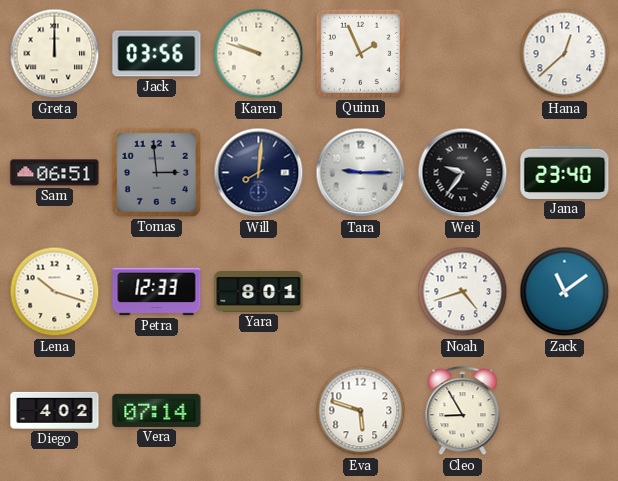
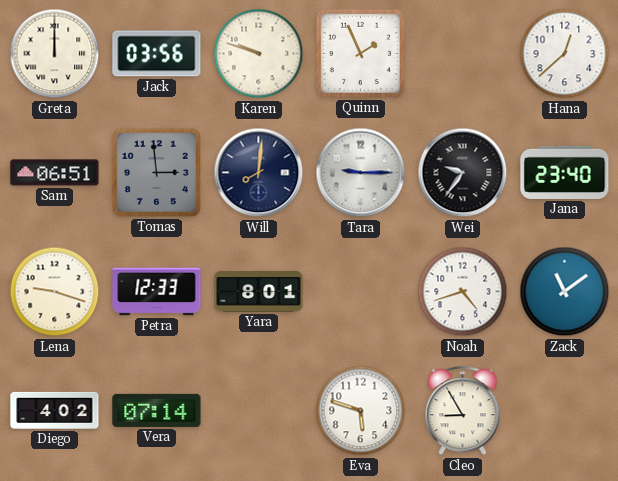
Lena: 10:18 -> 9:18 (55, 292)
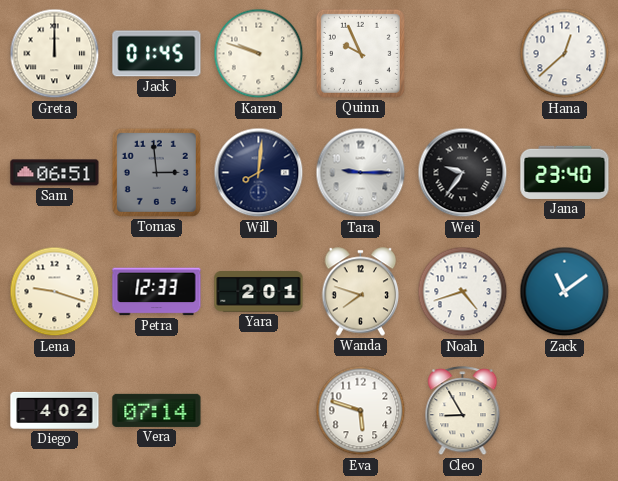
Jack: 03:56 -> 01:45 (157, 54)
Quinn: 1:56 -> 9:56 (360, 53)
Yara: 8:01 -> 2:01 (259, 292)
Wanda: none -> 7:48 (361, 292)
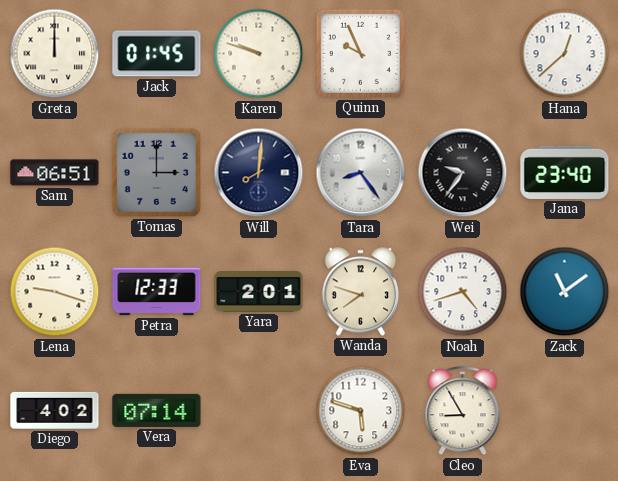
Tomas: 2:59 -> 3:00 (156, 172)
Tara: 9:15 -> 8:24 (361, 173)
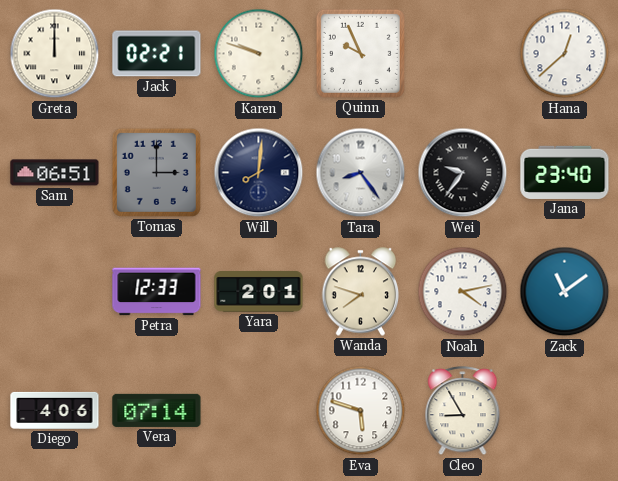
Jack: 01:45 -> 02:21 (157, 54)
Lena: 9:18 -> none (55, 292)
Noah: 4:42 -> 4:13 (463, 292)
Diego: 4:02 -> 4:06 (55, 410)
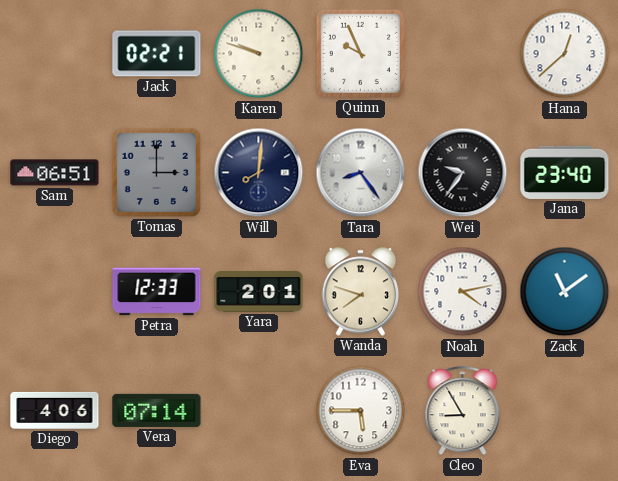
Greta: 12:00 -> none (55, 54)
Eva: 5:48 -> 5:45 (361, 411)
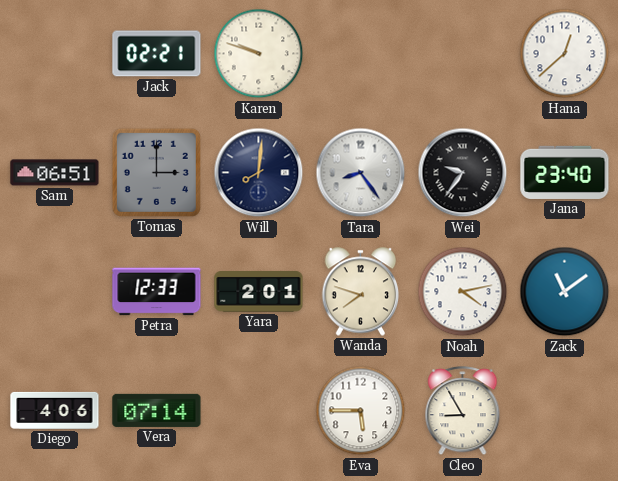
Quinn: 9:56 -> none (360, 53)
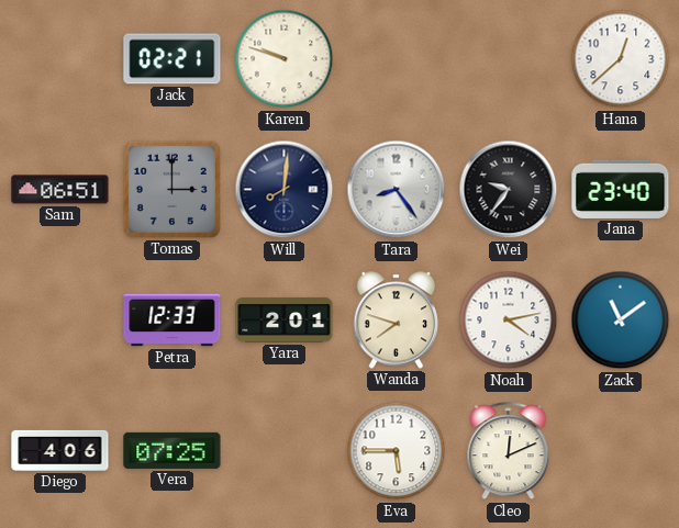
Vera: 07:14 -> 07:25 (172, 450)
Cleo: 8:55 -> 12:11 (509, 451)
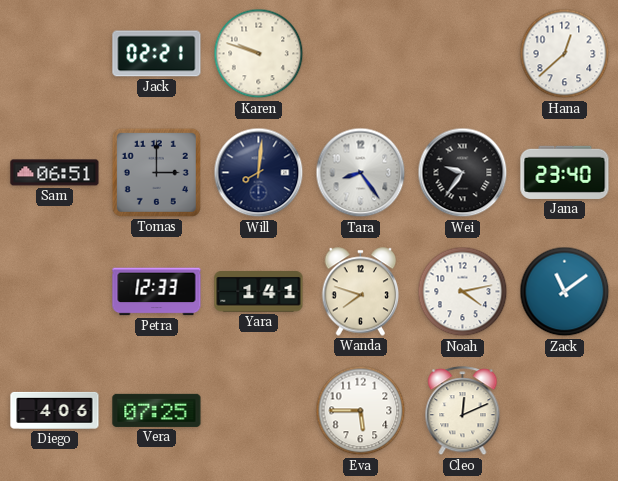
Yara: 2:01 -> 1:41 (259, 292)
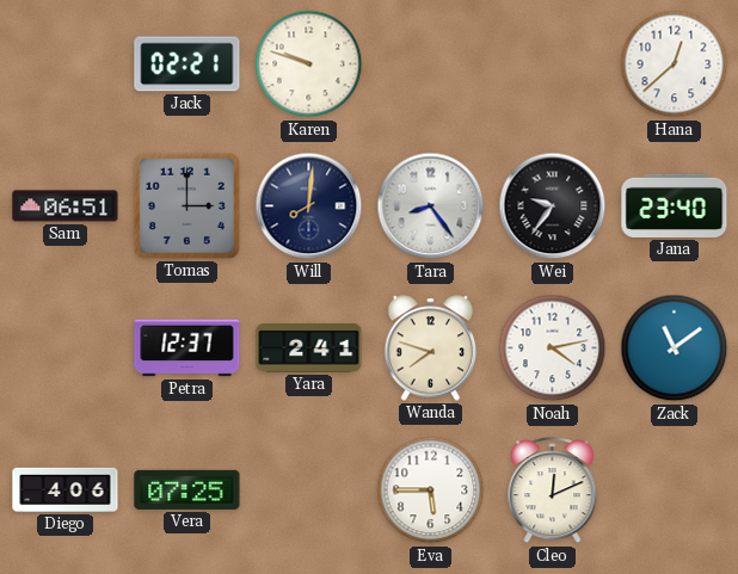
Petra: 12:33 -> 12:37 (187, 348)
Yara: 1:41 -> 2:41 (309, 348)
